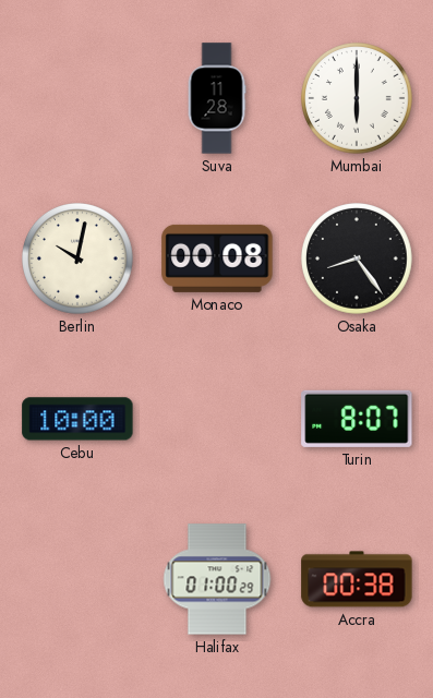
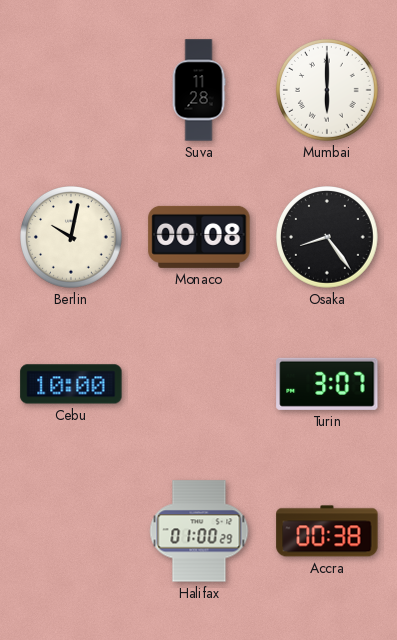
Turin: 8:07 -> 3:07 (327, 384)
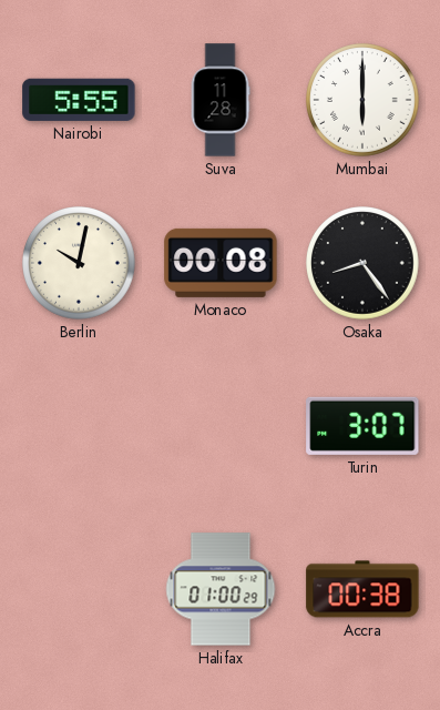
Nairobi: none -> 5:55 (79, 100)
Cebu: 10:00 -> none (71, 384)
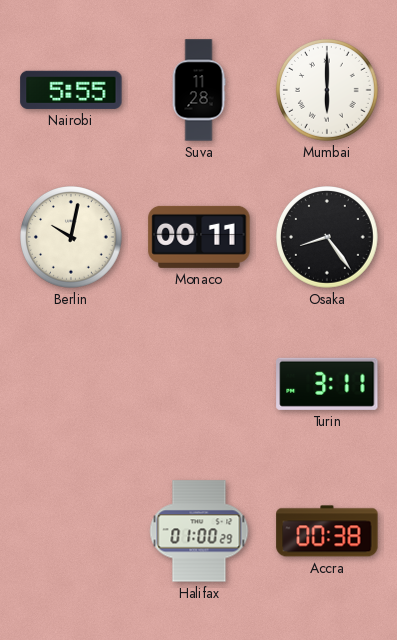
Monaco: 00:08 -> 00:11 (199, 237)
Turin: 3:07 -> 3:11 (327, 384)
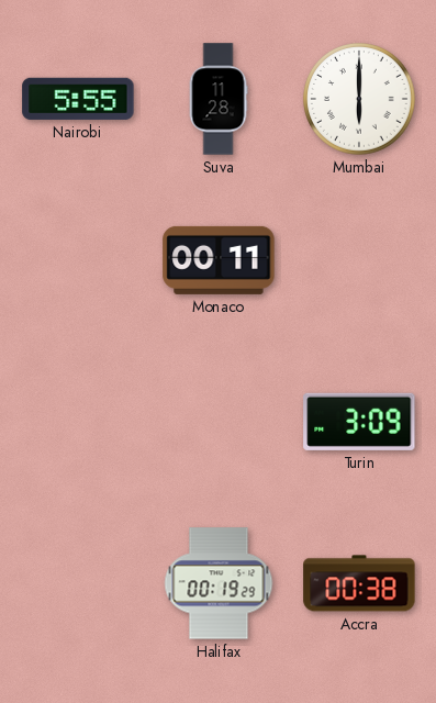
Berlin: 10:02 -> none (72, 238)
Osaka: 8:24 -> none (328, 238)
Turin: 3:11 -> 3:09 (359, 422)
Halifax: 01:00 -> 00:19 (219, 583)
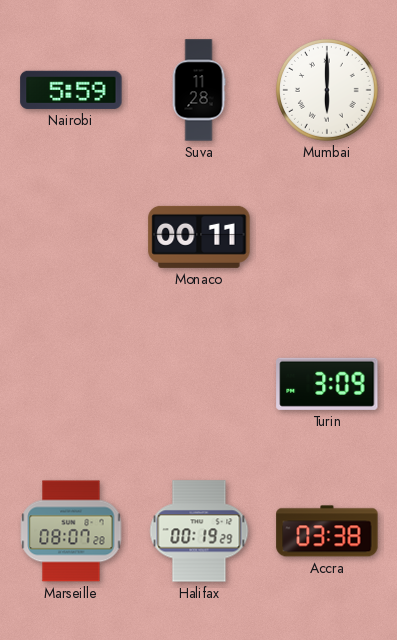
Nairobi: 5:55 -> 5:59 (71, 90)
Marseille: none -> 08:07 (71, 531)
Accra: 00:38 -> 03:38 (327, 531)
